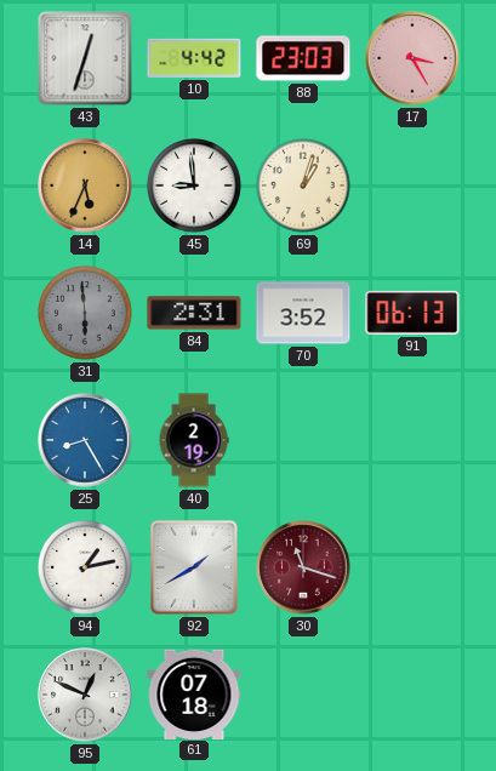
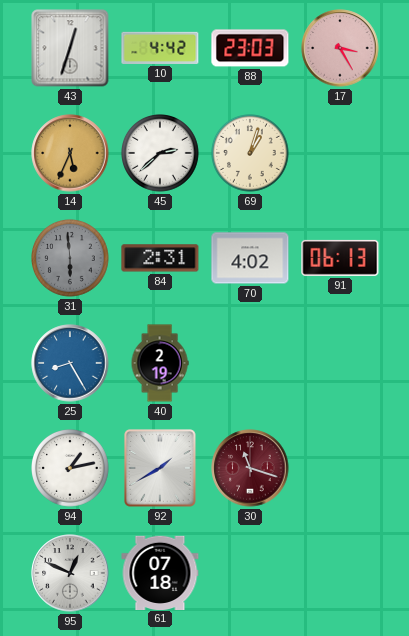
45: 8:59 -> 2:38 (161, 154)
70: 3:52 -> 4:02 (250, 258)
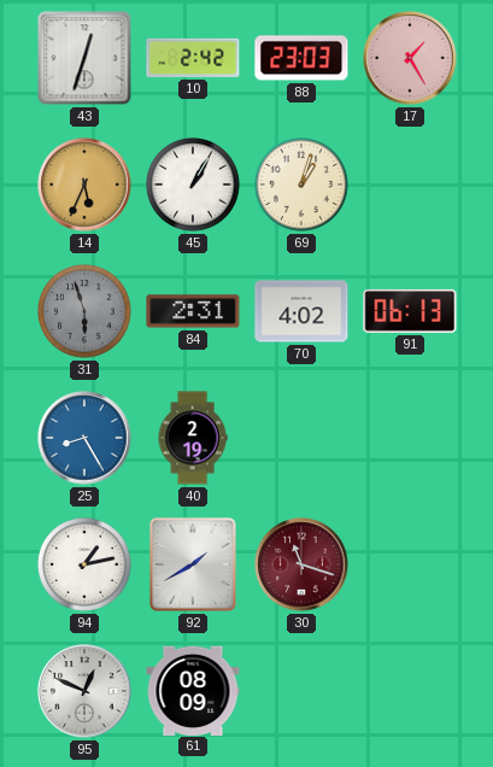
10: 4:42 -> 2:42 (193, 58)
17: 3:25 -> 1:25 (410, 58)
45: 2:38 -> 1:05 (194, 186)
31: 5:59 -> 5:57 (86, 312)
61: 07:18 -> 08:09 (193, 690)
